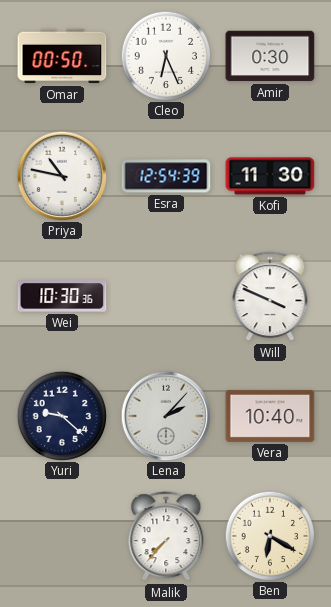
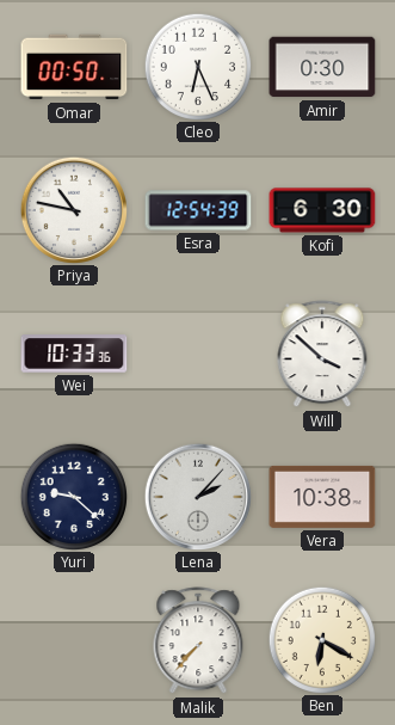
Kofi: 11:30 -> 6:30 (322, 210)
Wei: 10:30 -> 10:33 (74, 354)
Will: 3:49 -> 3:52 (322, 355)
Vera: 10:40 -> 10:38 (322, 497)
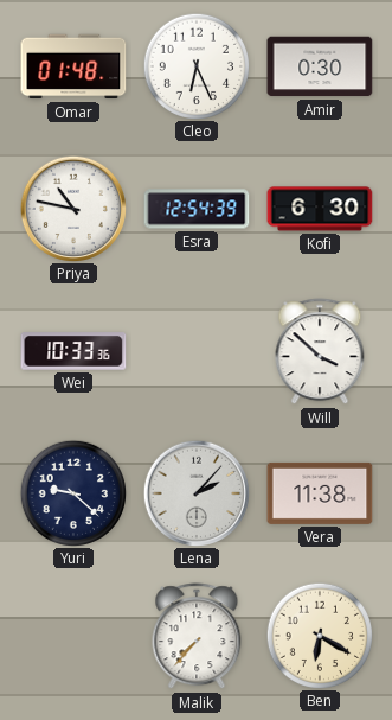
Omar: 00:50 -> 01:48 (73, 66)
Vera: 10:38 -> 11:38 (320, 493)
